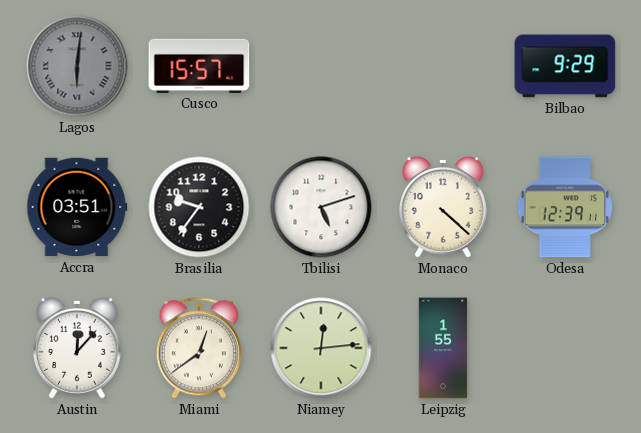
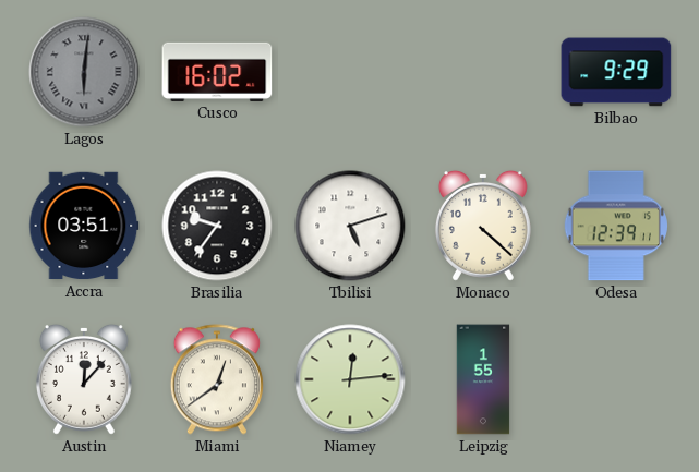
Cusco: 15:57 -> 16:02 (217, 72)
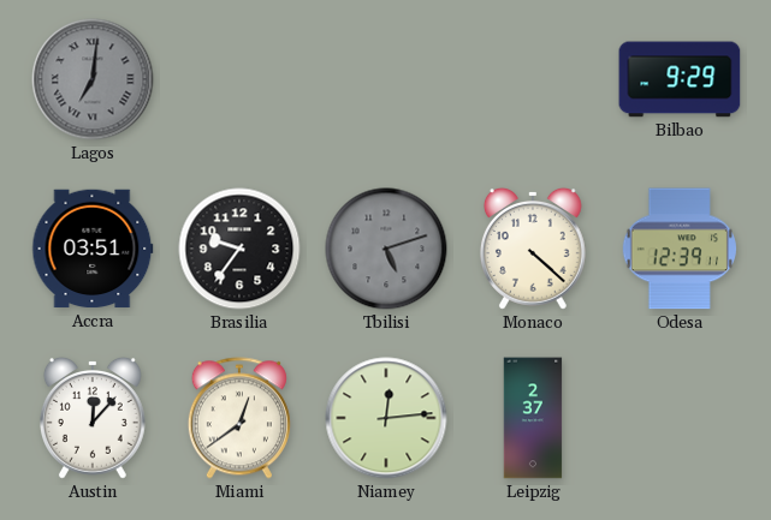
Lagos: 6:01 -> 7:01 (93, 79)
Cusco: 16:02 -> none (217, 72)
Tbilisi dial: white -> grey (386, 249)
Leipzig: 1:55 -> 2:37 (533, 418)
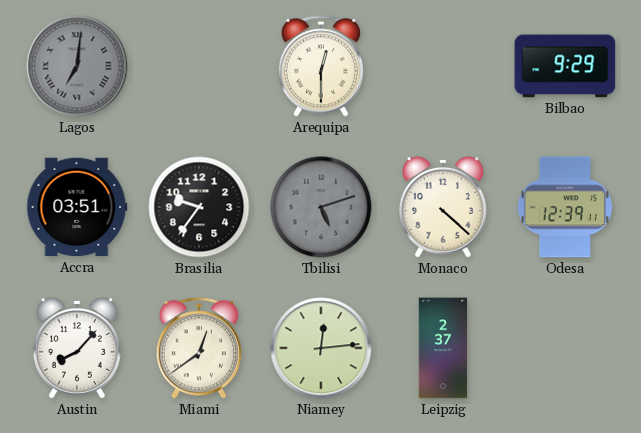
Arequipa: none -> 12:30 (321, 66)
Austin: 12:07 -> 8:07 (77, 348)
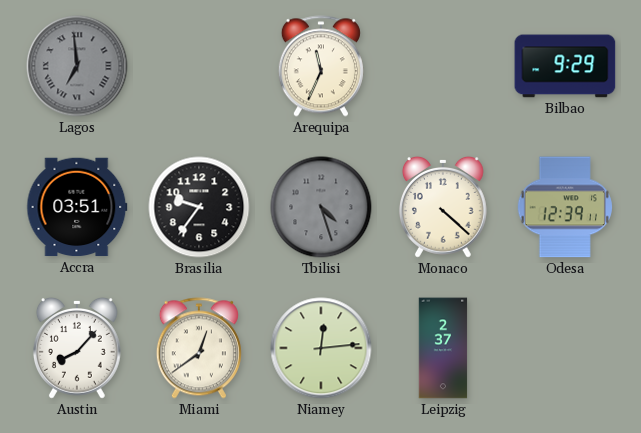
Lagos: 7:01 -> 6:59 (77, 66)
Arequipa: 12:30 -> 11:34 (321, 66)
Tbilisi: 5:12 -> 4:27 (321, 207)
